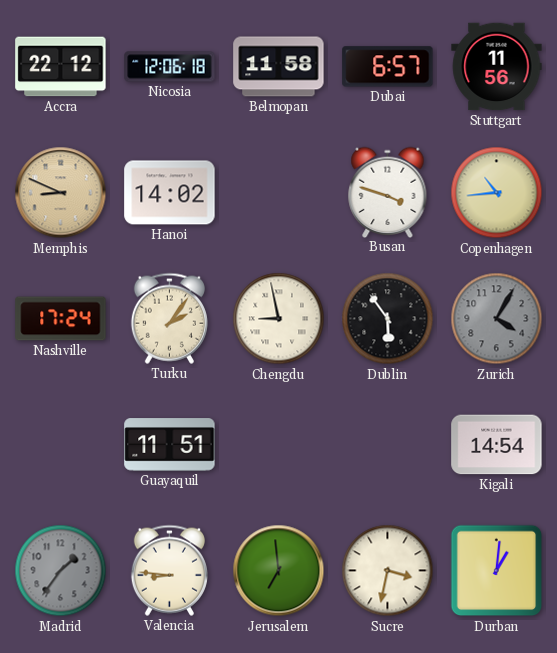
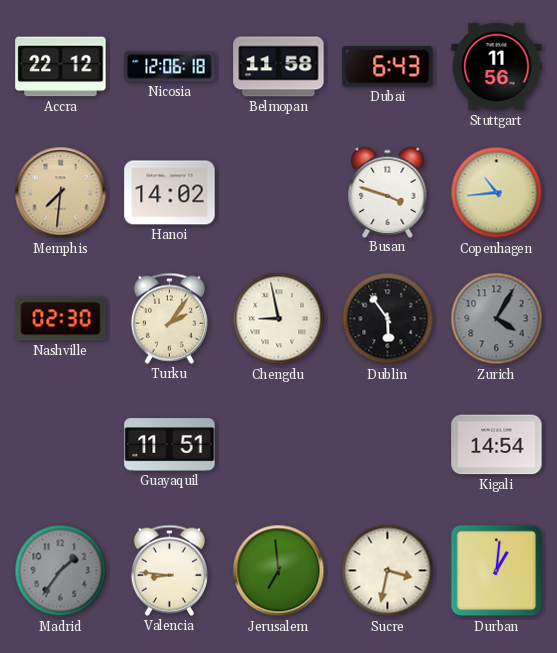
Dubai: 6:57 -> 6:43 (388, 67)
Memphis: 8:49 -> 7:31 (61, 193)
Nashville: 17:24 -> 02:30 (61, 319)
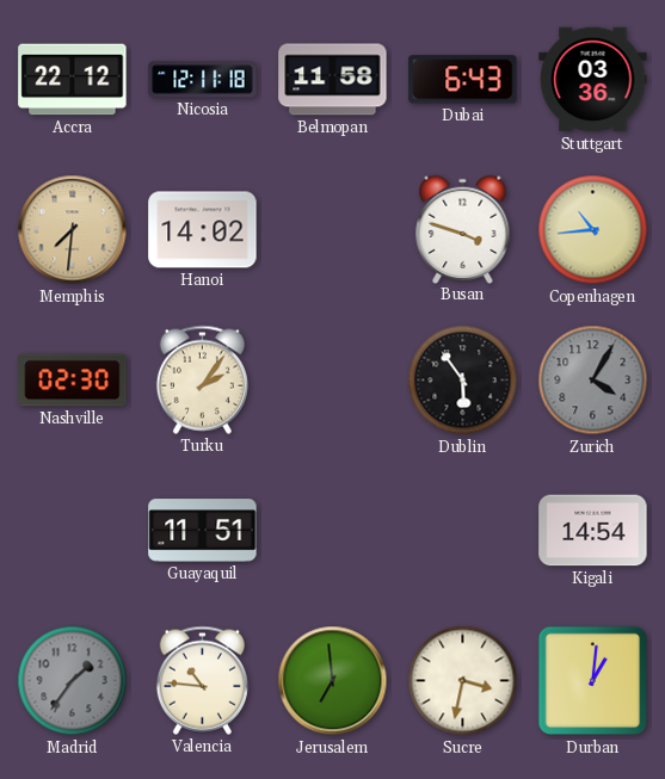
Nicosia: 12:06 -> 12:11 (203, 80)
Stuttgart: 11:56 -> 03:36 (593, 80)
Chengdu: 8:58 -> none (279, 319)
Valencia: 8:46 -> 10:46 (202, 680)
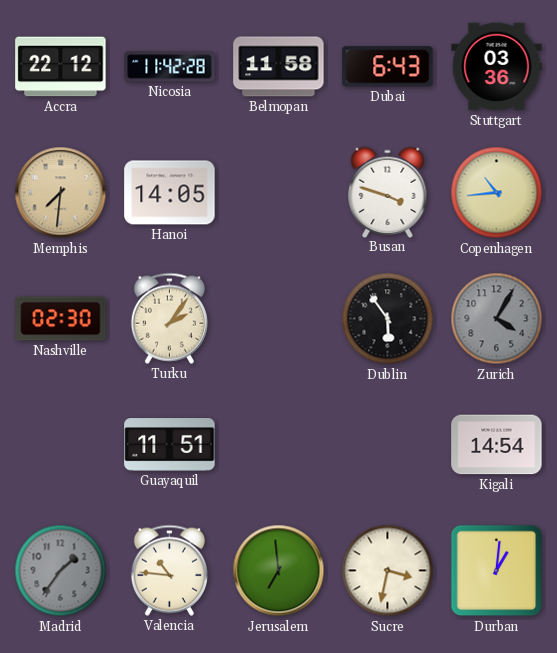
Nicosia: 12:11 -> 11:42 (170, 67)
Hanoi: 14:02 -> 14:05 (170, 193)
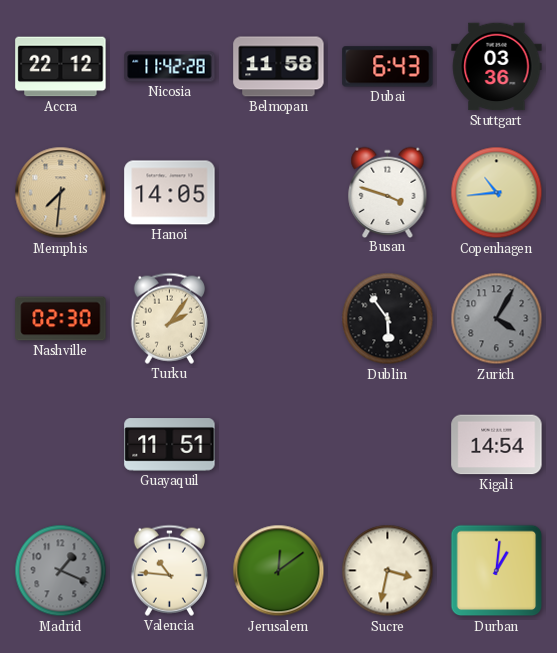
Madrid: 1:36 -> 1:19 (61, 571)
Jerusalem: 6:59 -> 12:09 (279, 571)
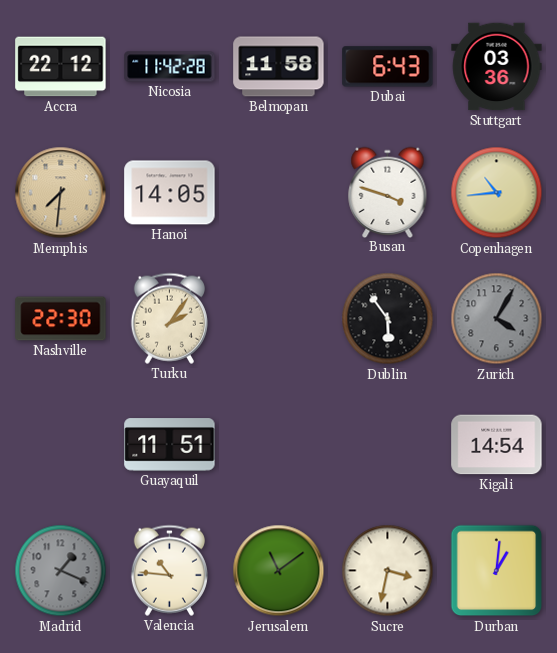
Nashville: 02:30 -> 22:30 (61, 319)
Jerusalem: 12:09 -> 11:09 (279, 571)
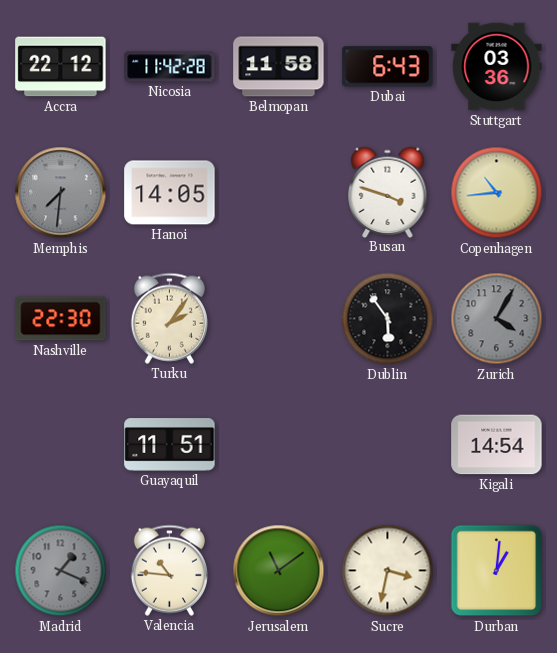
Memphis dial: champagne -> grey (61, 193)
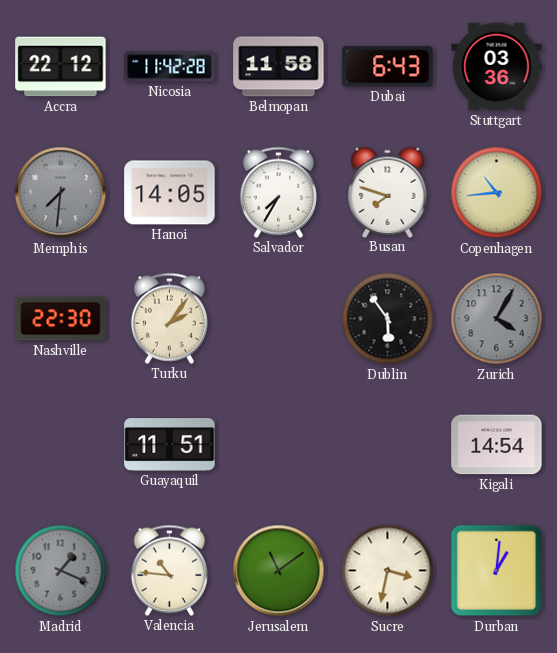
Salvador: none -> 7:35 (278, 192)
Busan: 3:48 -> 7:48 (388, 192)
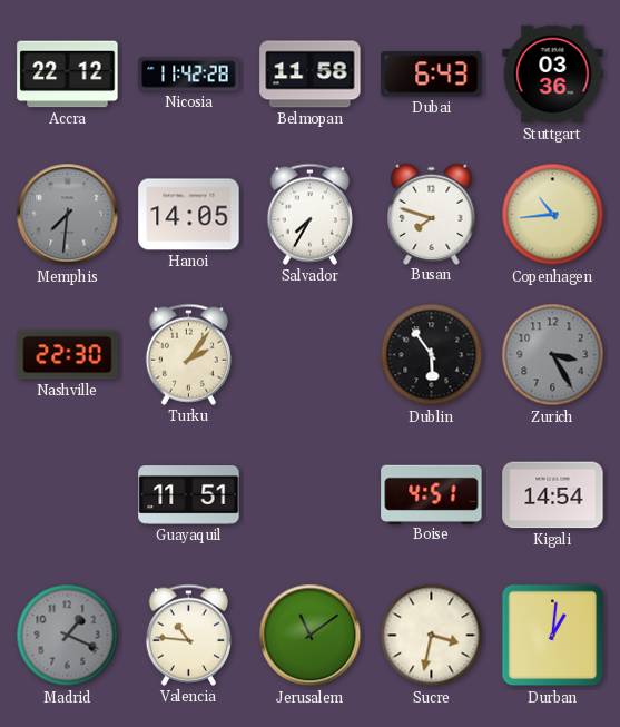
Zurich: 4:05 -> 3:25 (553, 355)
Boise: none -> 4:51 (432, 494)
